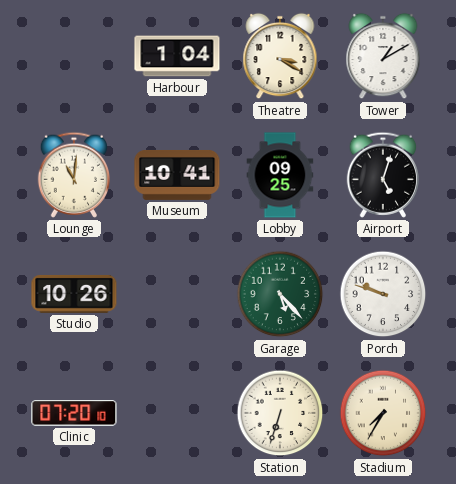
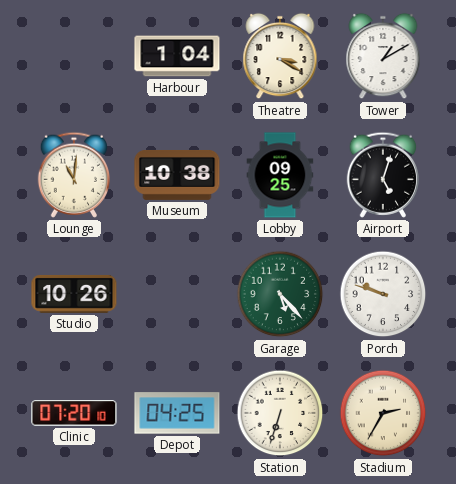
Museum: 10:41 -> 10:38 (177, 175)
Depot: none -> 04:25 (177, 413)
Stadium: 7:35 -> 2:35 (383, 413)
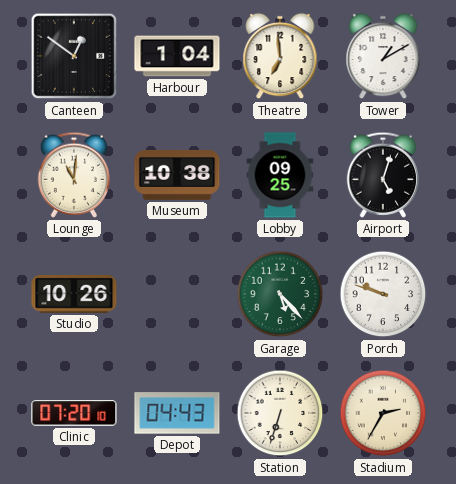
Canteen: none -> 12:51 (74, 56)
Theatre: 3:20 -> 6:59 (280, 56)
Depot: 04:25 -> 04:43 (177, 413)
